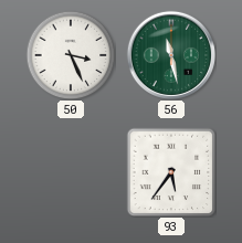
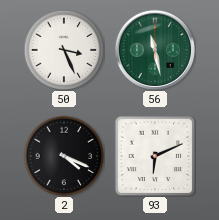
2: none -> 4:19 (64, 156)
93: 5:36 -> 6:11 (155, 156)
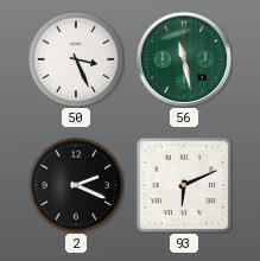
2: 4:19 -> 2:19 (76, 185)
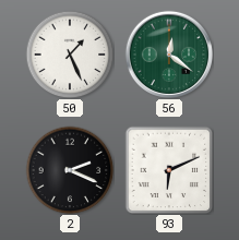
50: 3:26 -> 1:26 (70, 55)
56: 11:28 -> 12:21 (168, 53)
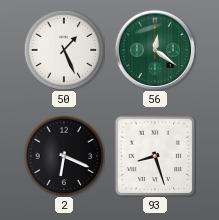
2: 2:19 -> 6:19 (64, 156)
93: 6:11 -> 8:27 (155, 156)
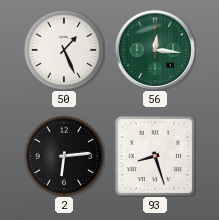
56: 12:21 -> 12:16 (154, 49)
2: 6:19 -> 6:14 (64, 156)
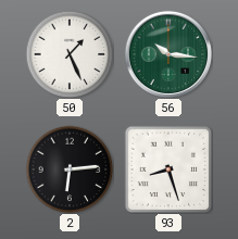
56: 12:16 -> 10:16 (167, 53)
